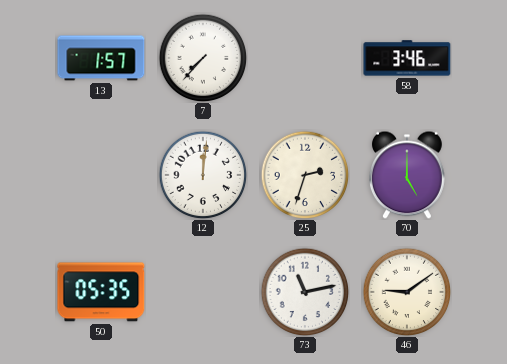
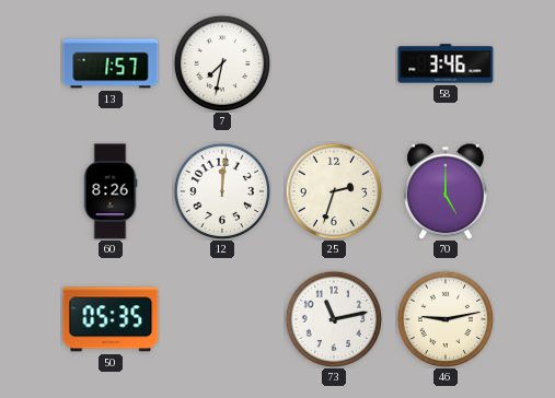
7: 7:37 -> 7:32 (222, 63)
60: none -> 8:26 (111, 191)
46: 9:09 -> 9:13 (446, 319)
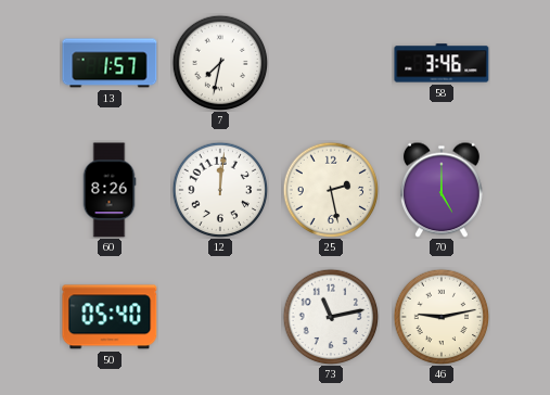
25: 2:33 -> 2:28 (331, 190)
50: 05:35 -> 05:40 (110, 317)
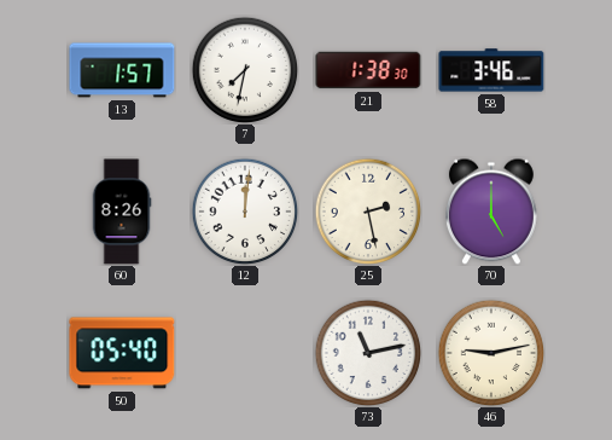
21: none -> 1:38 (368, 70)
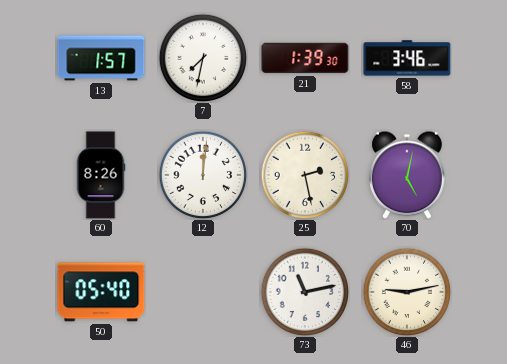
21: 1:38 -> 1:39 (305, 58)
70: 5:00 -> 5:02 (407, 175)
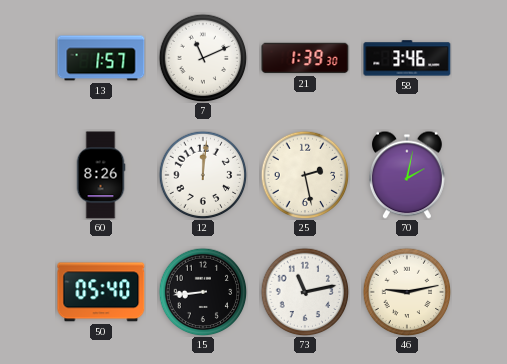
7: 7:32 -> 11:11 (203, 58)
70: 5:02 -> 2:02 (407, 175)
15: none -> 8:44 (203, 292)
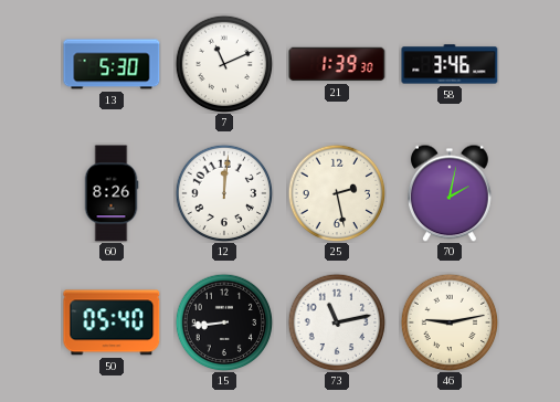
13: 1:57 -> 5:30 (112, 64)
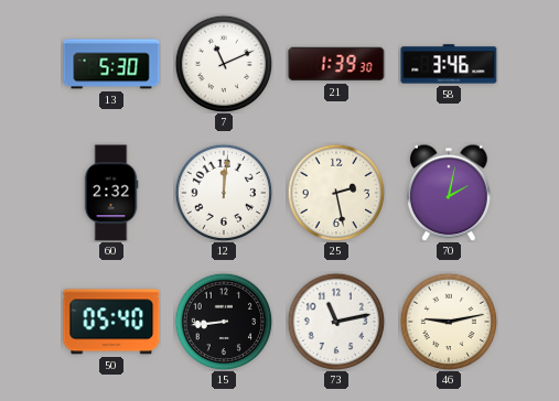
60: 8:26 -> 2:32 (111, 193)
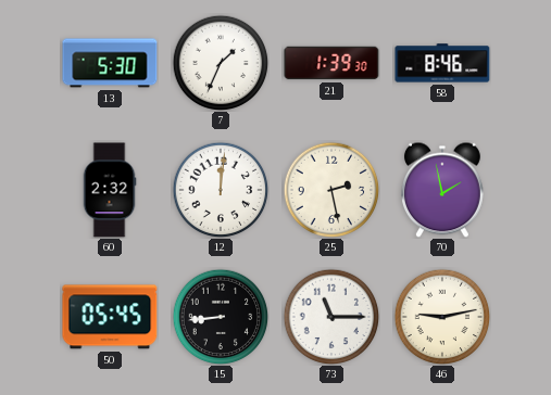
7: 11:11 -> 1:34 (221, 63)
58: 3:46 -> 8:46 (442, 63)
70: 2:02 -> 1:58 (442, 190)
50: 05:40 -> 05:45 (110, 317)
73: 11:13 -> 11:15 (331, 317)
